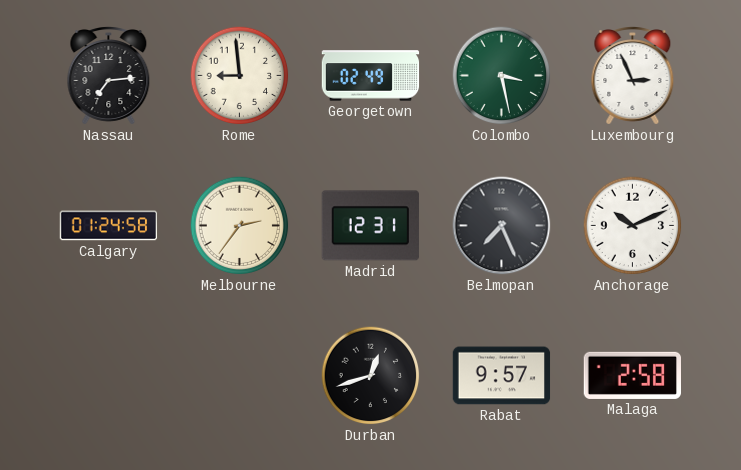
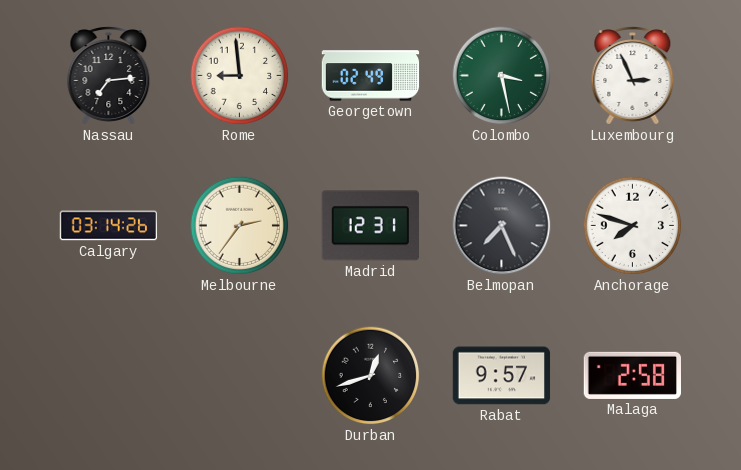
Calgary: 01:24 -> 03:14 (109, 226)
Anchorage: 10:11 -> 7:48 (633, 226)
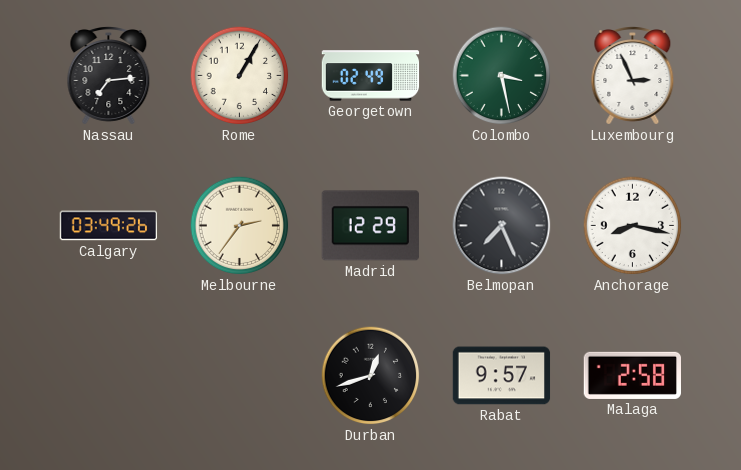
Rome: 8:59 -> 1:05 (240, 76)
Calgary: 03:14 -> 03:49 (109, 226)
Madrid: 12:31 -> 12:29 (370, 226)
Anchorage: 7:48 -> 8:17 (633, 226)
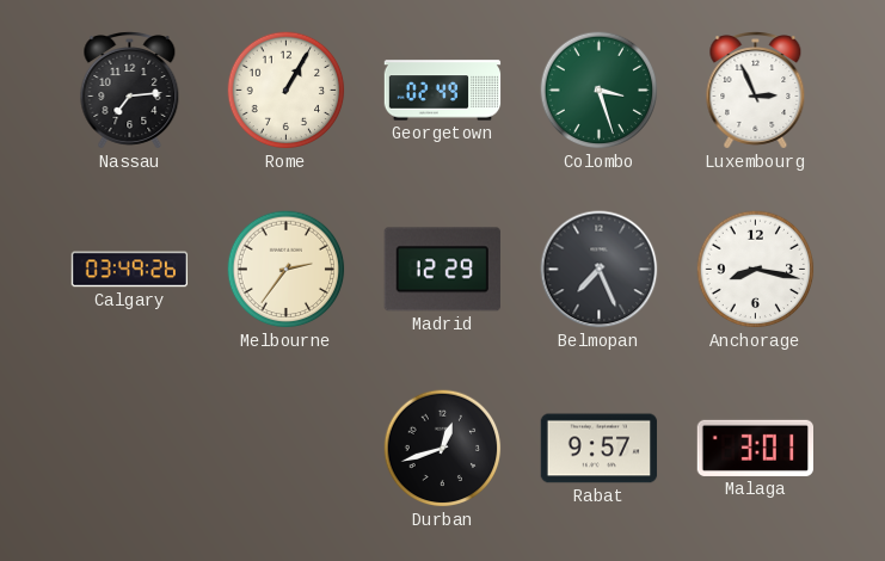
Colombo: 3:28 -> 3:27 (600, 91)
Malaga: 2:58 -> 3:01 (755, 448)
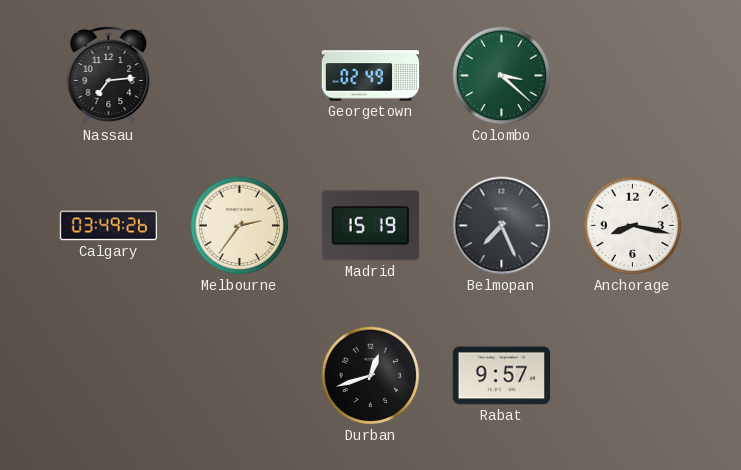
Rome: 1:05 -> none (287, 91)
Colombo: 3:27 -> 3:22 (502, 76)
Luxembourg: 2:56 -> none (756, 91)
Madrid: 12:29 -> 15:19 (370, 226)
Malaga: 3:01 -> none (755, 448)
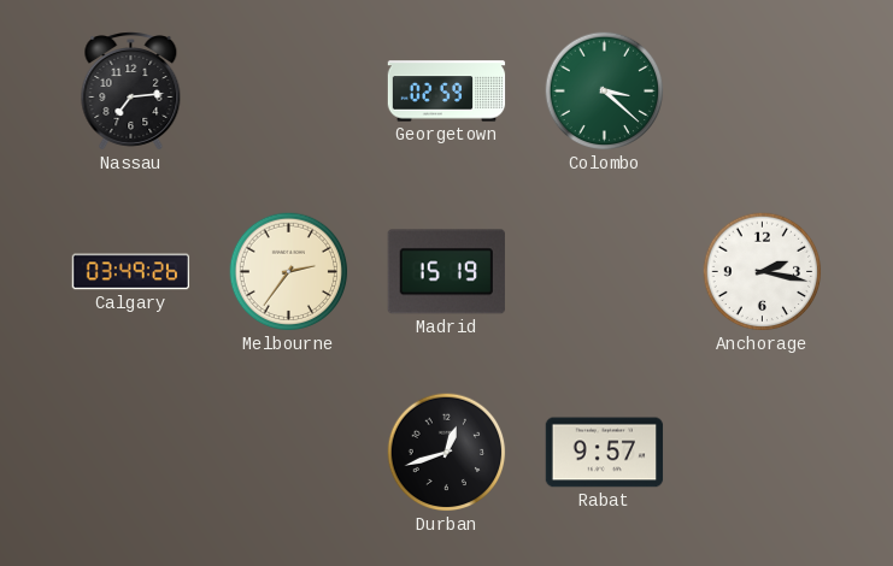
Georgetown: 02:49 -> 02:59 (447, 92)
Belmopan: 7:26 -> none (502, 226)
Anchorage: 8:17 -> 2:17 (763, 272)
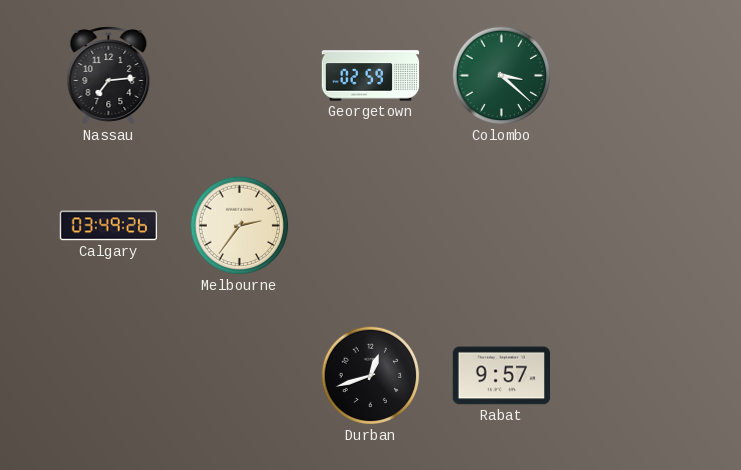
Madrid: 15:19 -> none (446, 272)
Anchorage: 2:17 -> none (763, 272)
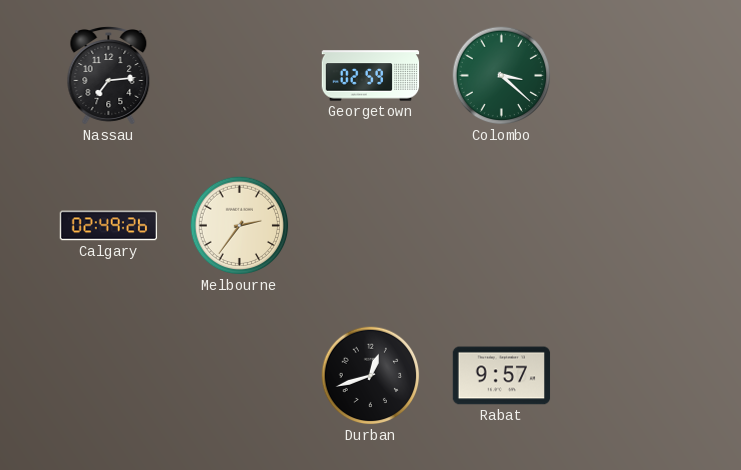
Calgary: 03:49 -> 02:49 (109, 226)
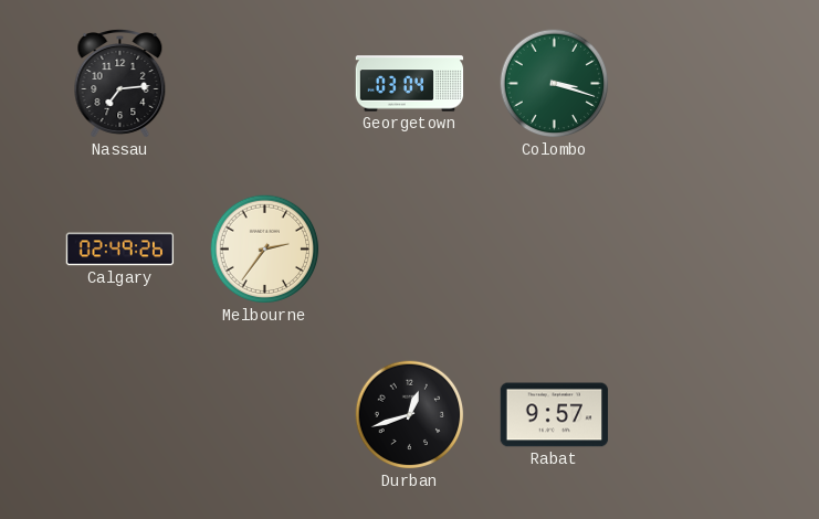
Georgetown: 02:59 -> 03:04 (410, 84)
Colombo: 3:22 -> 3:18 (555, 84)
